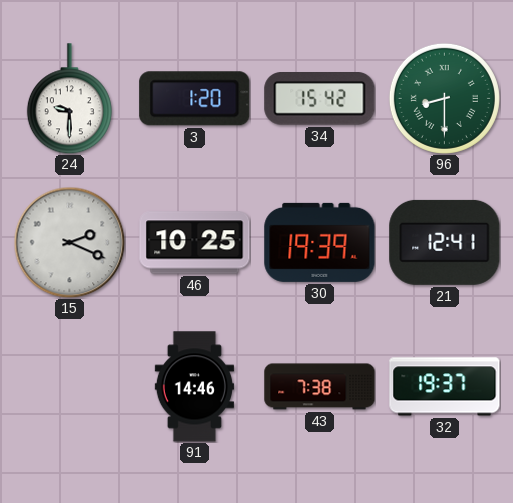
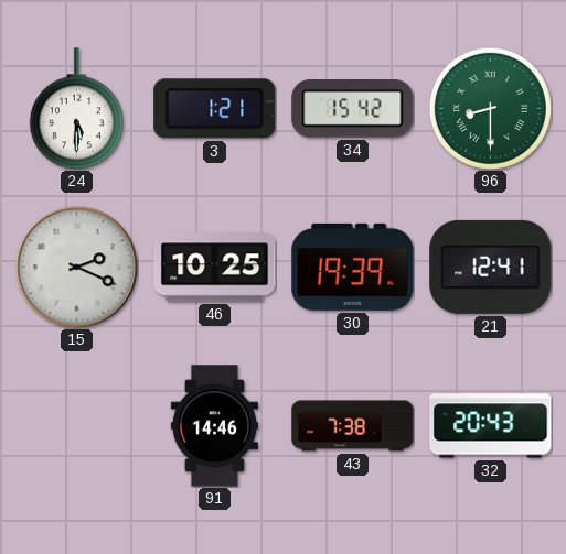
24: 9:30 -> 5:30 (76, 109)
3: 1:20 -> 1:21 (215, 109)
32: 19:37 -> 20:43 (491, 426)
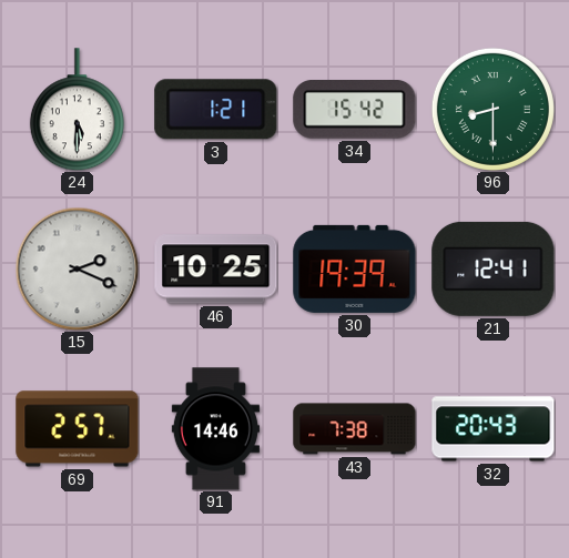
69: none -> 2:57 (78, 429)
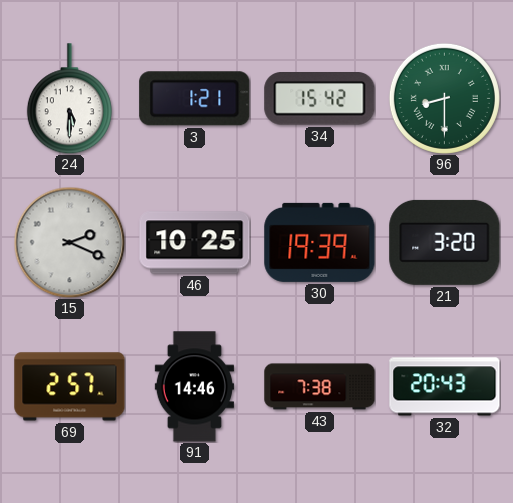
21: 12:41 -> 3:20 (445, 242)
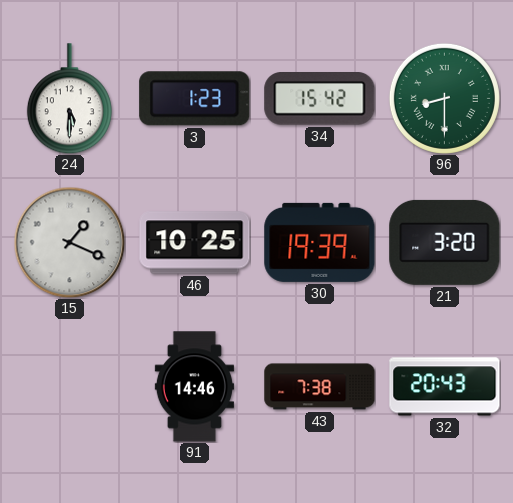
3: 1:21 -> 1:23 (195, 99)
15: 2:19 -> 1:19 (69, 242)
69: 2:57 -> none (70, 387)
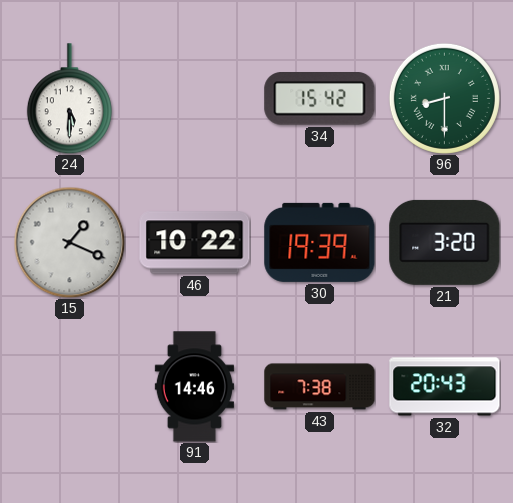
3: 1:23 -> none (195, 99)
46: 10:25 -> 10:22 (195, 243)
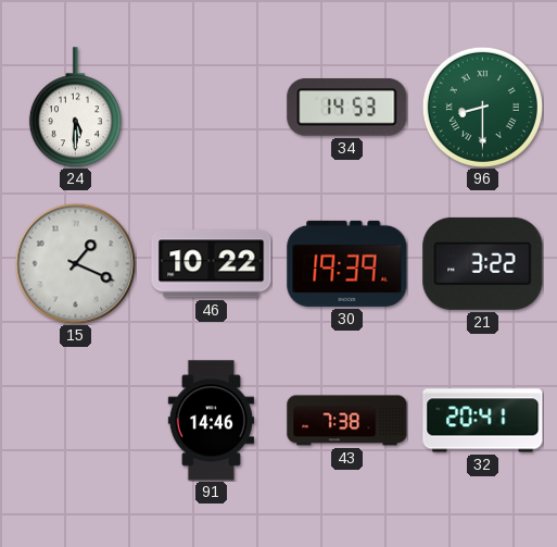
34: 15:42 -> 14:53 (347, 108)
21: 3:20 -> 3:22 (483, 263)
32: 20:43 -> 20:41 (483, 421)
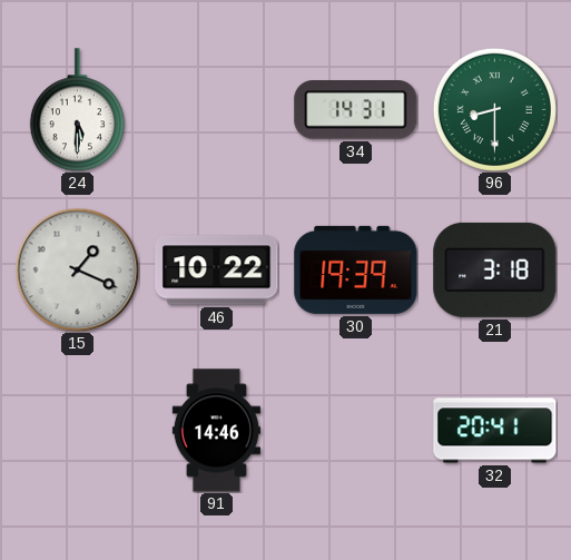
34: 14:53 -> 14:31 (356, 110)
21: 3:22 -> 3:18 (495, 269)
43: 7:38 -> none (347, 421)
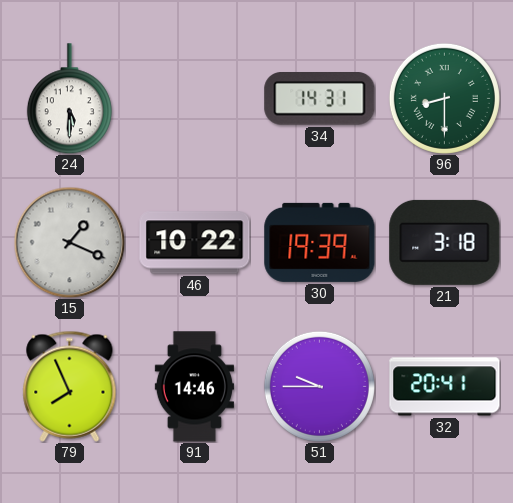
79: none -> 7:56 (70, 386)
51: none -> 9:45 (319, 386)
